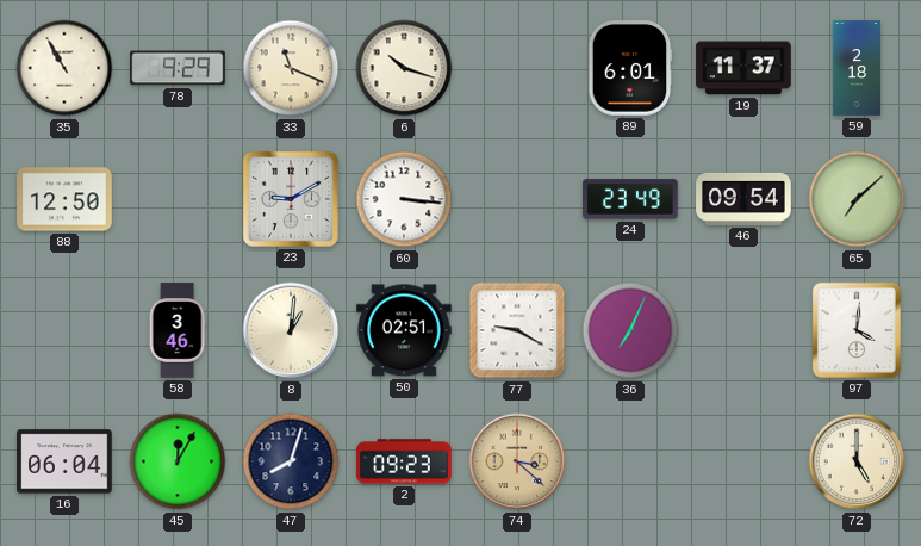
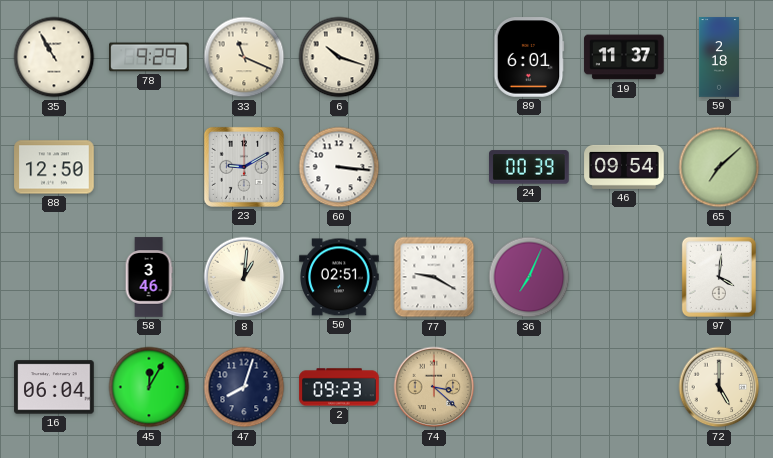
24: 23:49 -> 00:39 (529, 167)
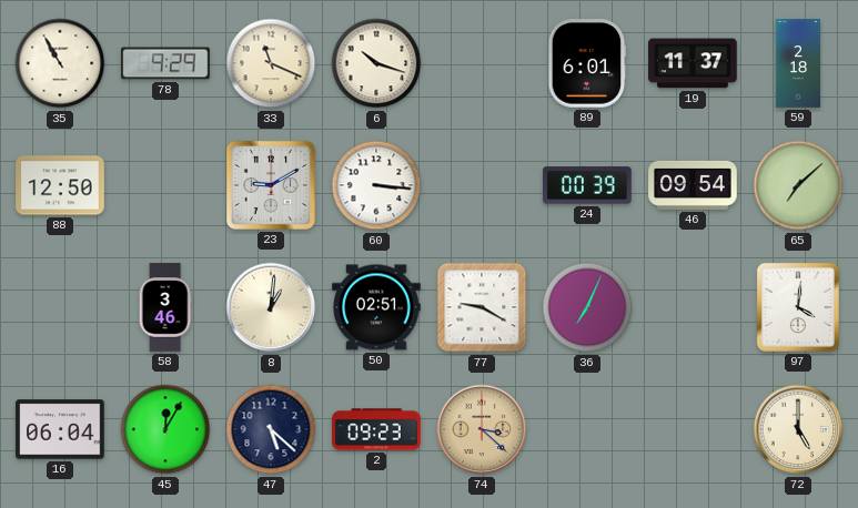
47: 8:03 -> 5:22 (271, 429)
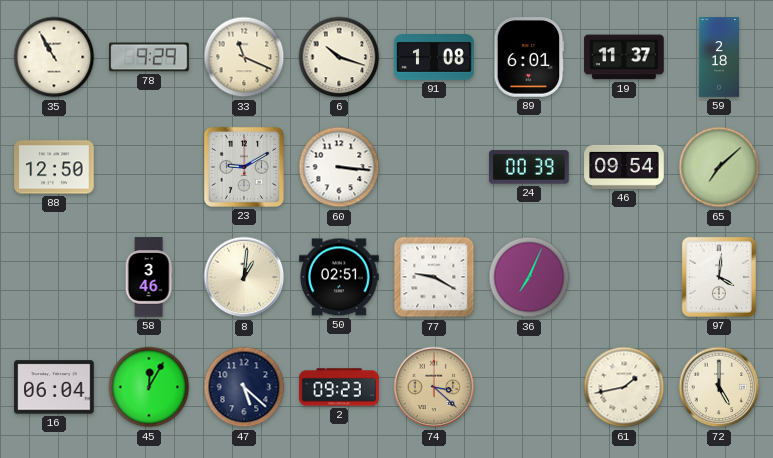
91: none -> 1:08 (434, 58)
61: none -> 1:43 (624, 387)
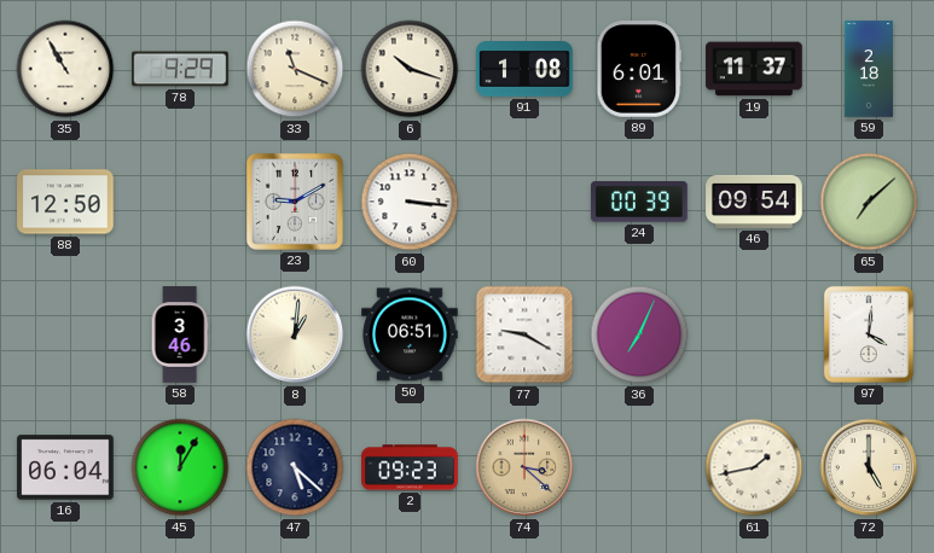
50: 02:51 -> 06:51 (410, 334)
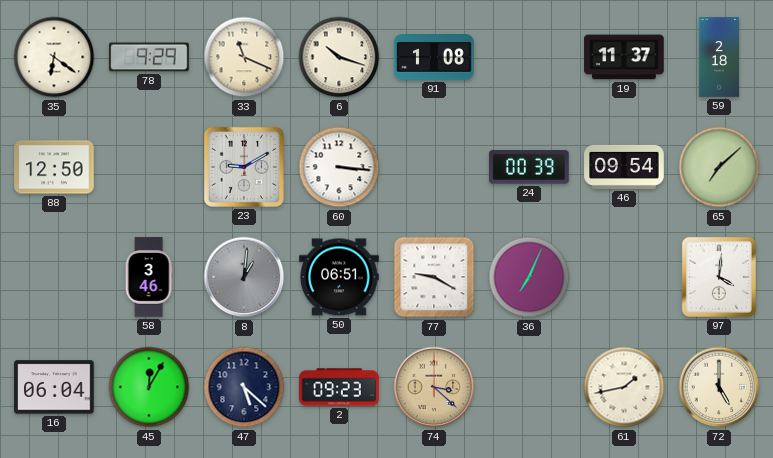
35: 10:55 -> 6:21 (54, 57)
89: 6:01 -> none (639, 69)
8 dial: cream -> grey (244, 277)
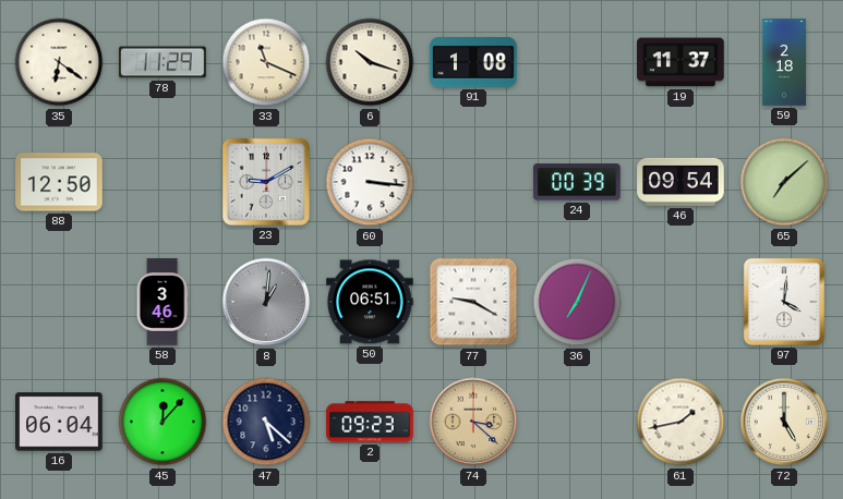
78: 9:29 -> 11:29 (162, 62)
45: 12:05 -> 12:07 (162, 422)
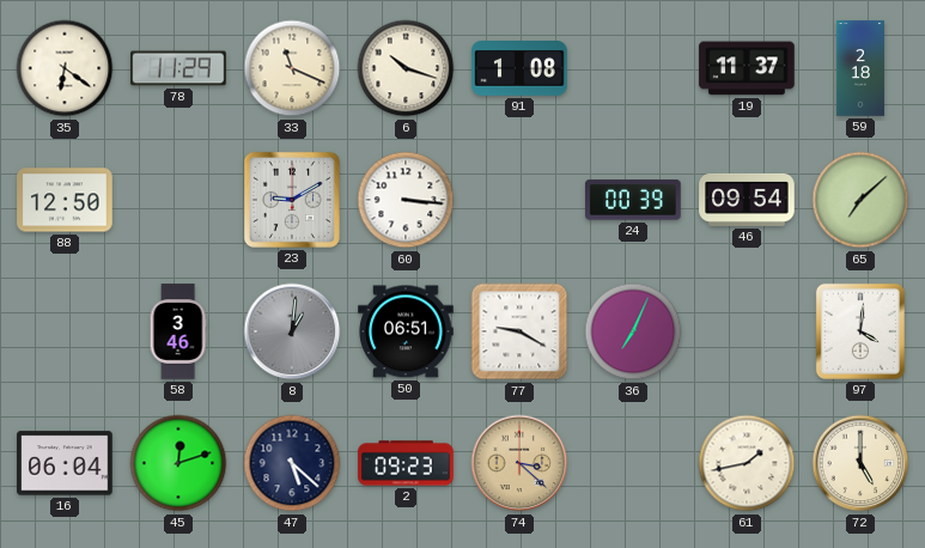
45: 12:07 -> 12:12 (178, 463)
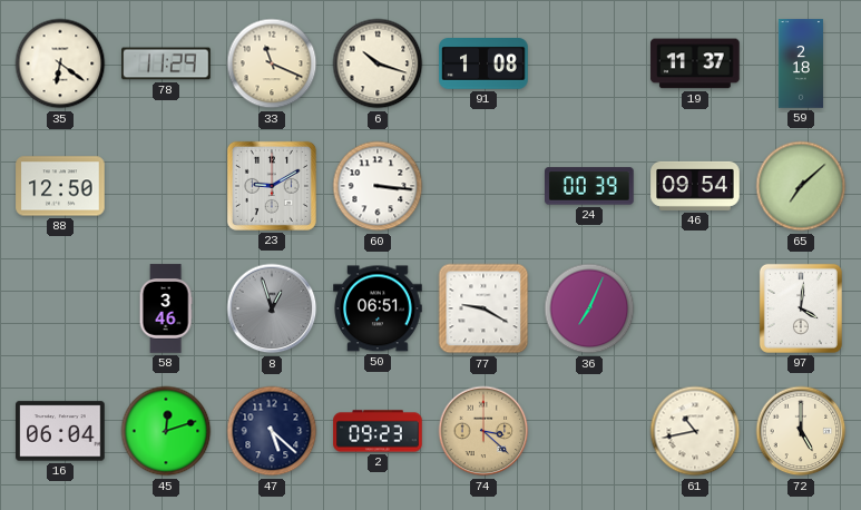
8: 1:01 -> 12:57 (272, 308)
61: 1:43 -> 10:43 (695, 431)
